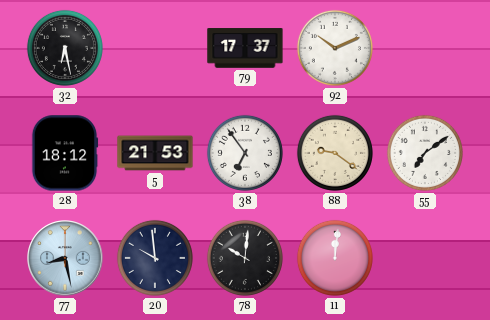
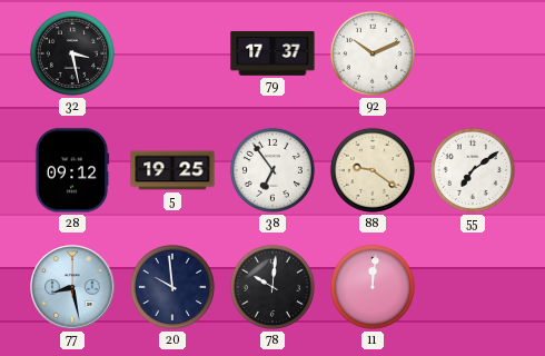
32: 6:28 -> 3:28 (72, 53)
28: 18:12 -> 09:12 (72, 170)
5: 21:53 -> 19:25 (172, 170)
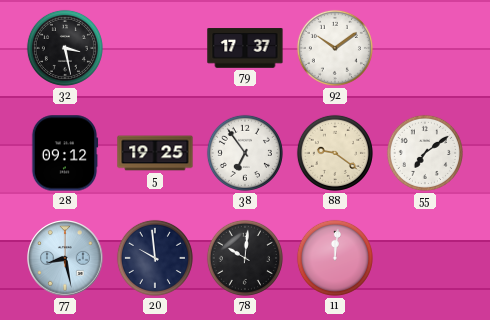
92: 10:11 -> 10:09 (335, 48)
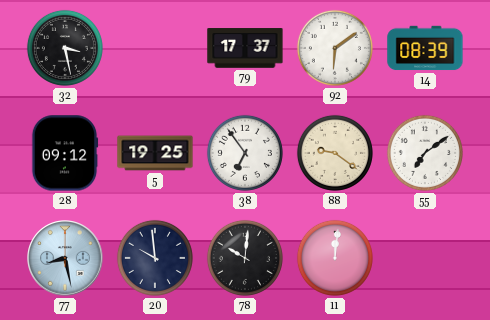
92: 10:09 -> 6:09 (335, 48)
14: none -> 08:39 (425, 48)
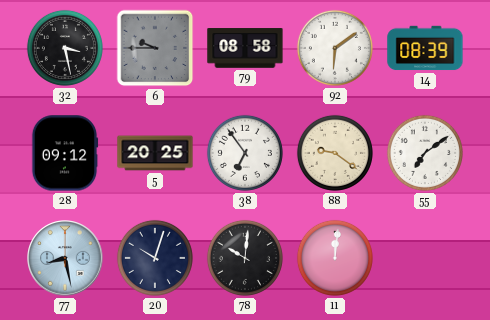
6: none -> 9:45 (155, 48)
79: 17:37 -> 08:58 (245, 48)
5: 19:25 -> 20:25 (155, 153)
20: 9:59 -> 10:03 (155, 258)
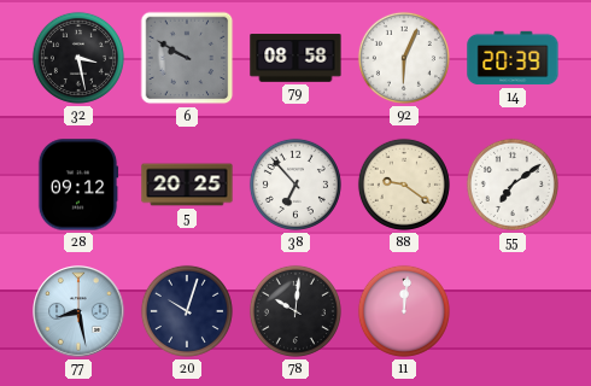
6: 9:45 -> 9:50 (187, 58)
92: 6:09 -> 6:04 (404, 58)
14: 08:39 -> 20:39 (513, 58)
38: 6:54 -> 6:53 (295, 185)
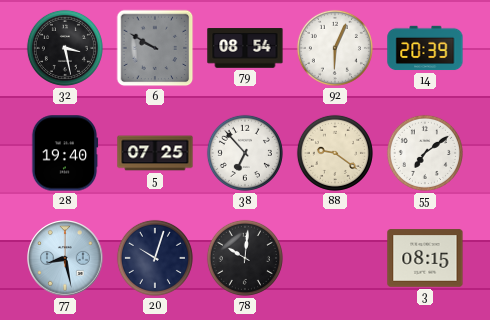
79: 08:58 -> 08:54 (245, 48)
28: 09:12 -> 19:40 (65, 153)
5: 20:25 -> 07:25 (155, 153)
11: 12:01 -> none (404, 311)
3: none -> 08:15 (425, 258)
